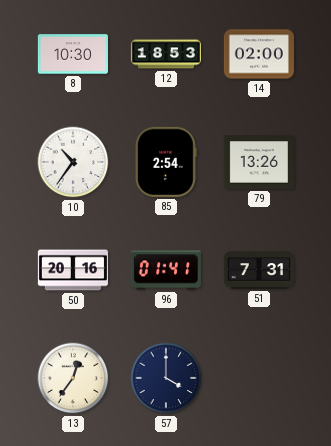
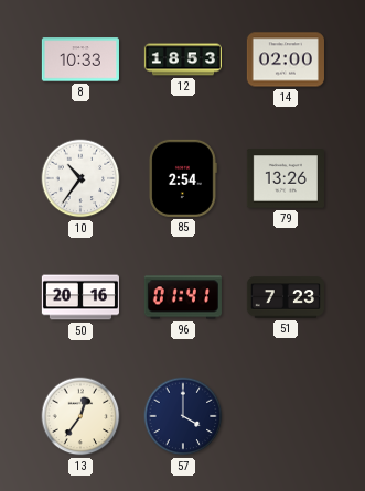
8: 10:30 -> 10:33 (80, 59)
51: 7:31 -> 7:23 (286, 297)
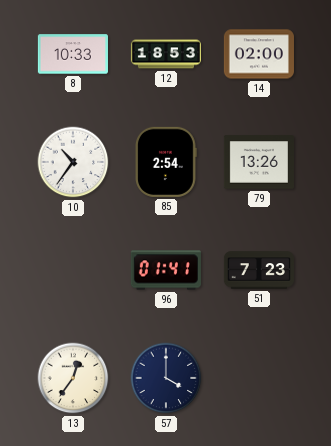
50: 20:16 -> none (80, 297)
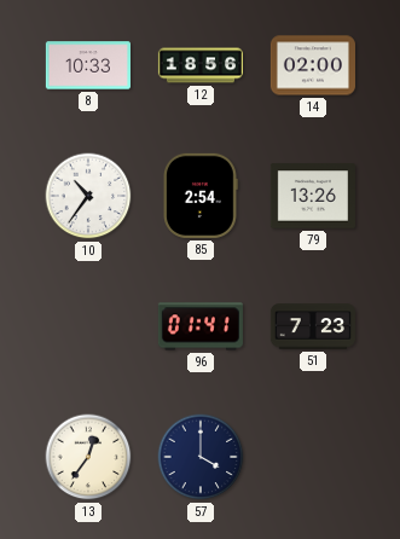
12: 18:53 -> 18:56 (199, 65)
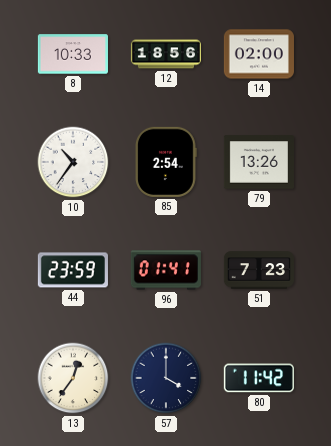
44: none -> 23:59 (73, 270)
80: none -> 11:42 (259, 378)
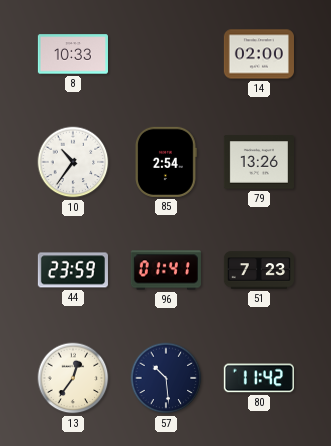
12: 18:56 -> none (165, 54)
57: 4:00 -> 10:29 (166, 378)
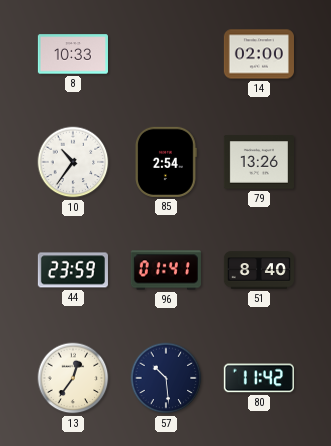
51: 7:23 -> 8:40 (259, 270)
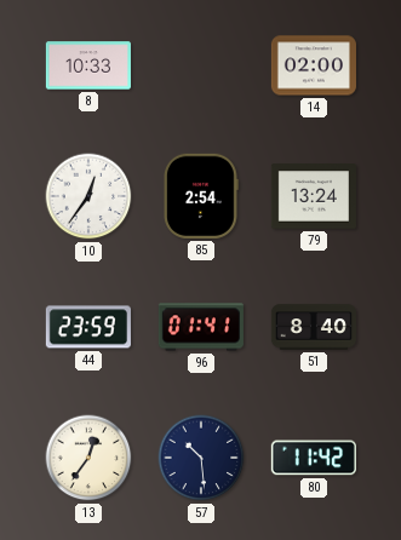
10: 10:36 -> 12:36 (88, 196)
79: 13:26 -> 13:24 (314, 196)
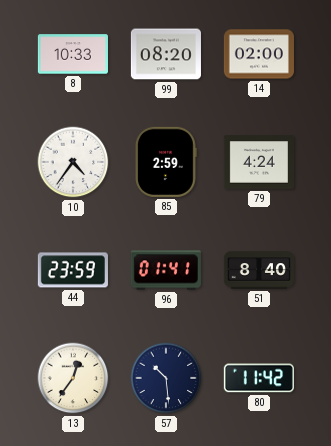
99: none -> 08:20 (166, 54)
10: 12:36 -> 4:36 (73, 162)
85: 2:54 -> 2:59 (166, 162)
79: 13:24 -> 4:24 (259, 162)
